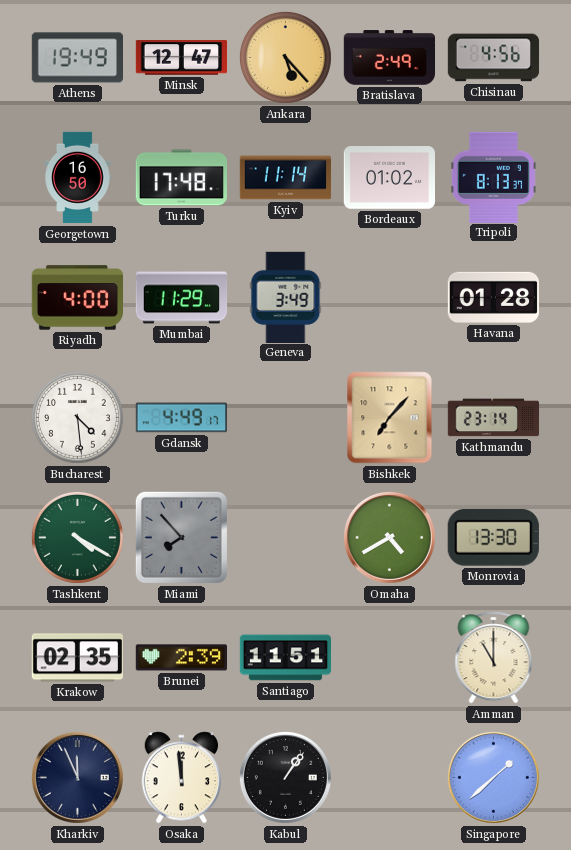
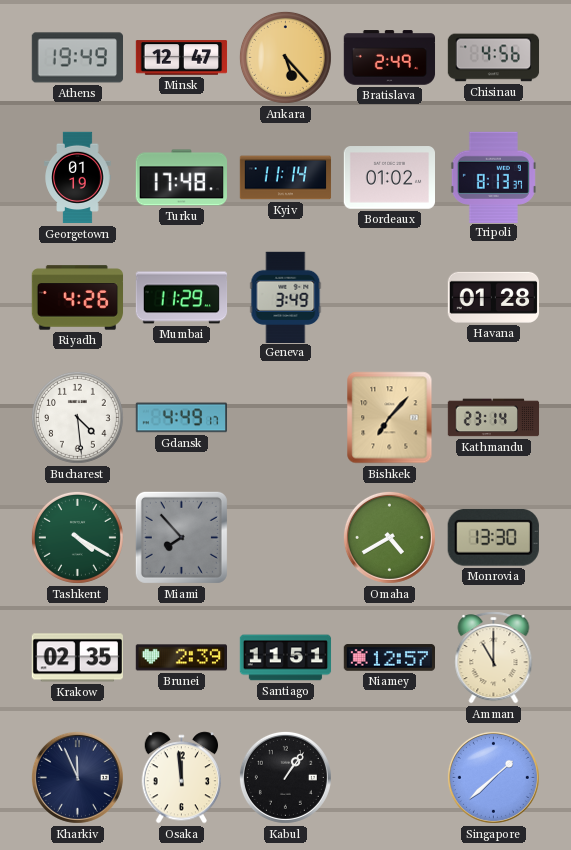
Georgetown: 16:50 -> 01:19 (78, 178)
Riyadh: 4:00 -> 4:26 (78, 298)
Niamey: none -> 12:57 (390, 658)
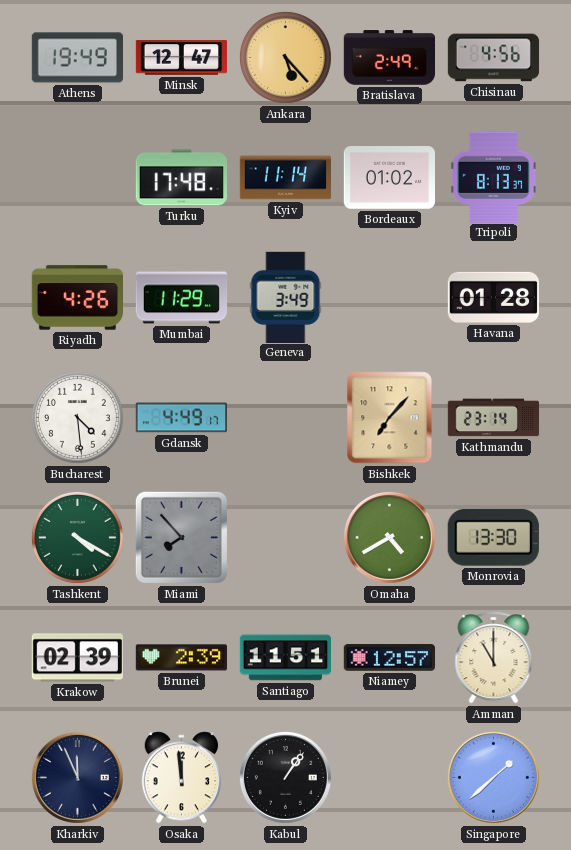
Georgetown: 01:19 -> none (78, 178)
Krakow: 02:35 -> 02:39 (77, 658)
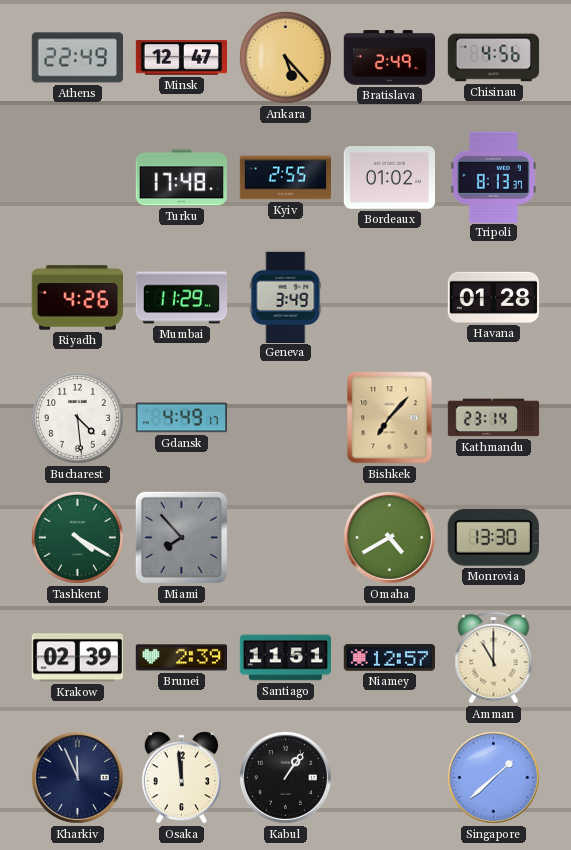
Athens: 19:49 -> 22:49 (77, 58)
Kyiv: 11:14 -> 2:55 (286, 178)
